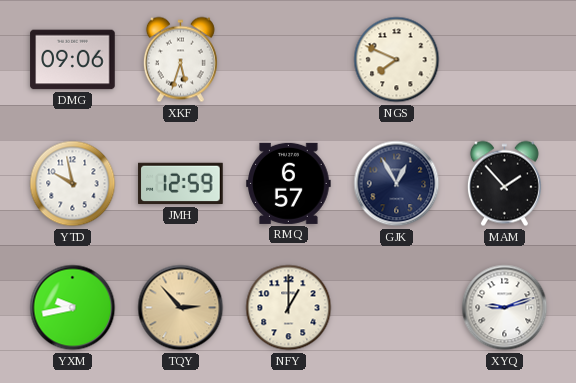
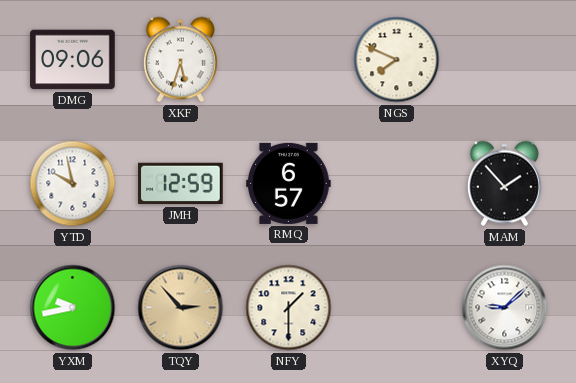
GJK: 12:55 -> none (397, 184)
NFY: 1:00 -> 1:30 (289, 308)
XYQ: 9:12 -> 9:08 (505, 308)
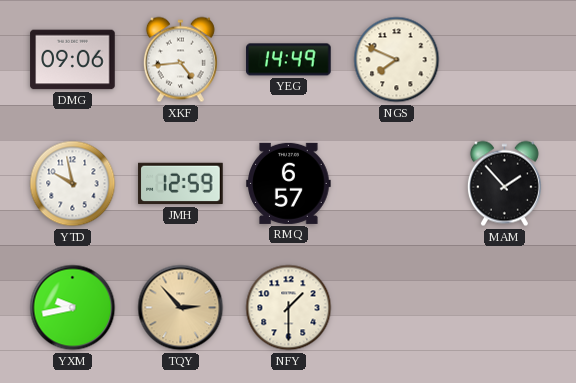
XKF: 5:33 -> 4:44 (180, 60)
YEG: none -> 14:49 (289, 60)
XYQ: 9:08 -> none (505, 308)
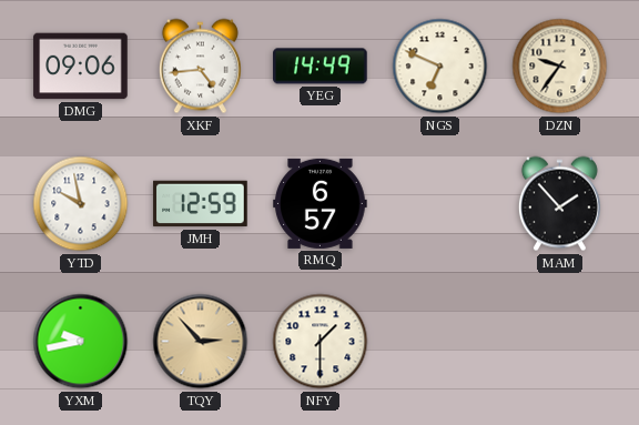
NGS: 7:49 -> 6:49 (440, 67)
DZN: none -> 9:36 (560, 67)
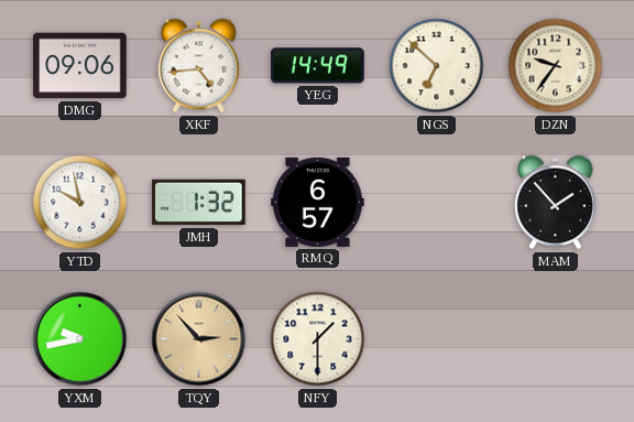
NGS: 6:49 -> 6:52 (437, 66)
JMH: 12:59 -> 1:32 (199, 203)
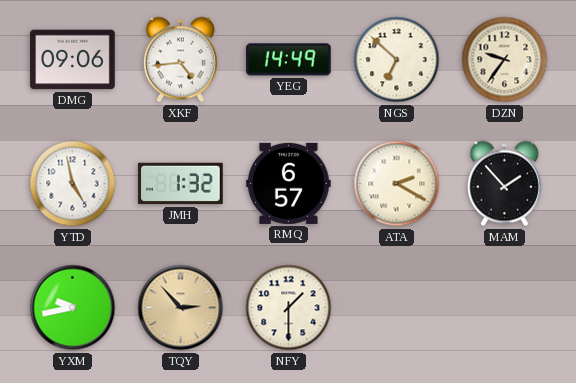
YTD: 9:58 -> 4:58 (73, 184)
ATA: none -> 2:20 (397, 184)
